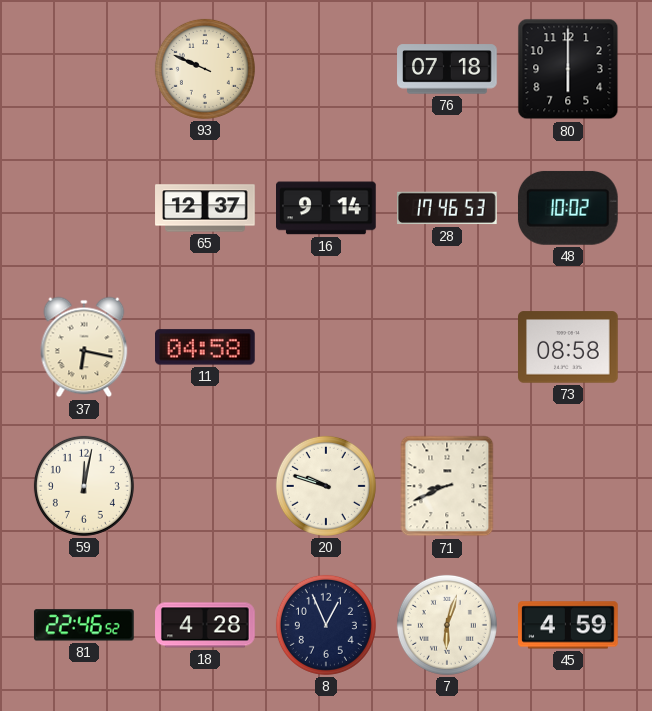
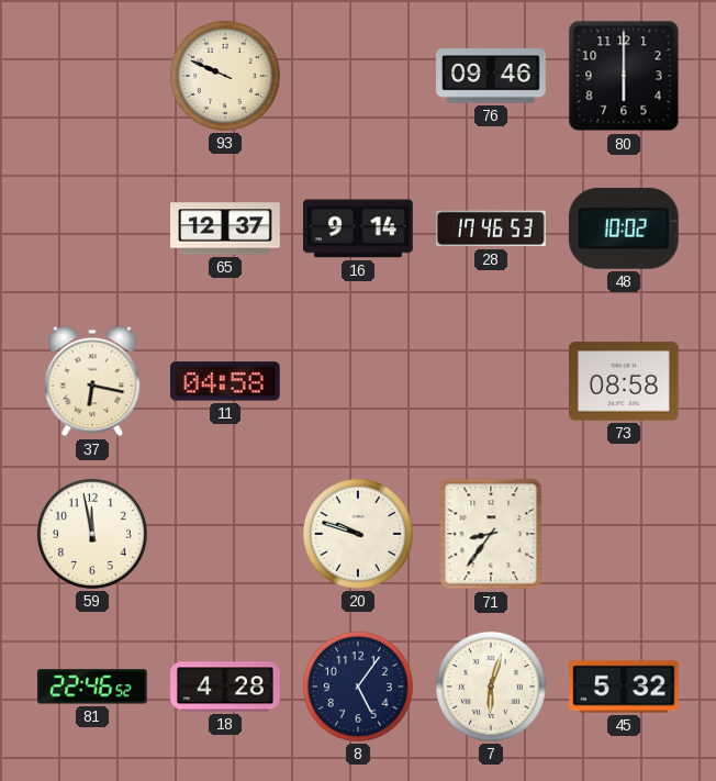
76: 07:18 -> 09:46 (491, 76)
59: 12:02 -> 11:58 (92, 534)
71: 8:41 -> 8:36 (491, 534)
8: 12:56 -> 5:06 (358, 687)
45: 4:59 -> 5:32 (625, 687)
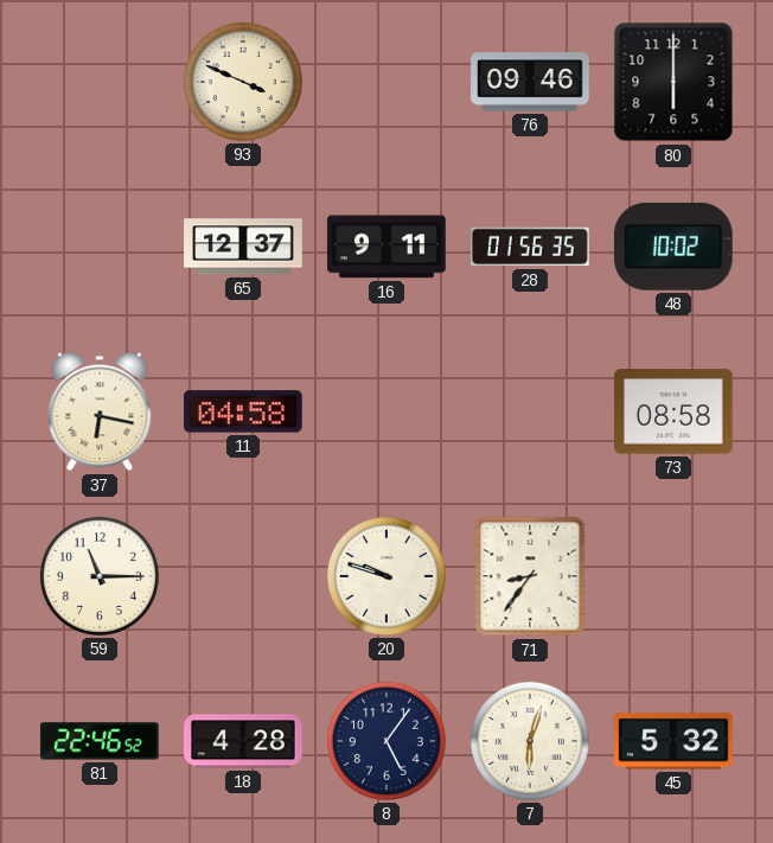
93: 9:49 -> 3:49 (243, 82)
16: 9:14 -> 9:11 (388, 247)
28: 17:46 -> 01:56 (531, 247)
59: 11:58 -> 11:15 (100, 576)
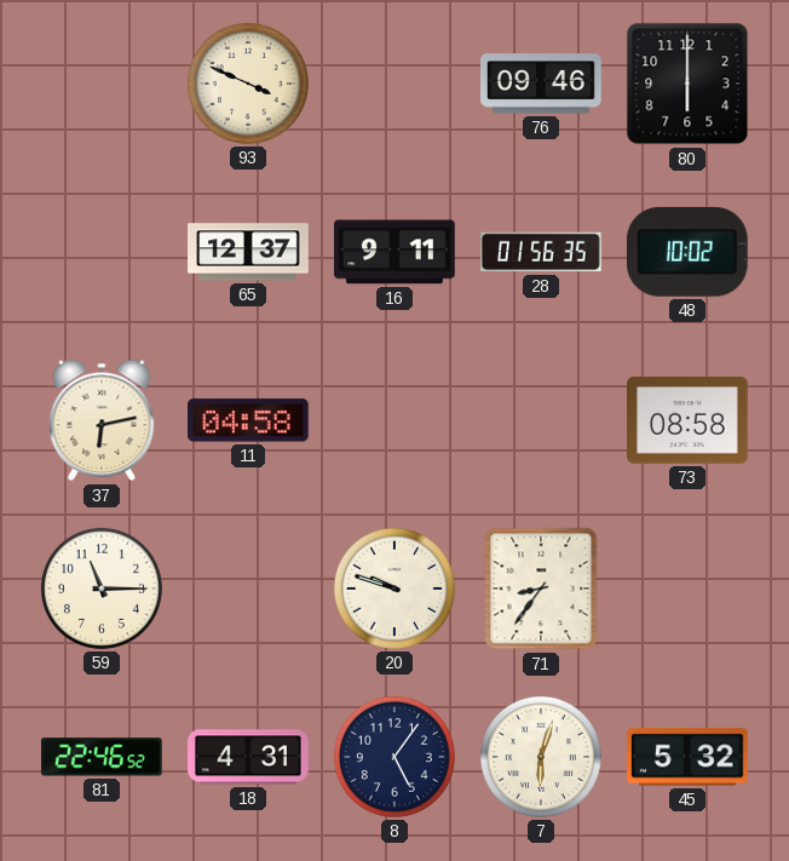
37: 6:17 -> 6:13 (102, 420)
18: 4:28 -> 4:31 (248, 757)
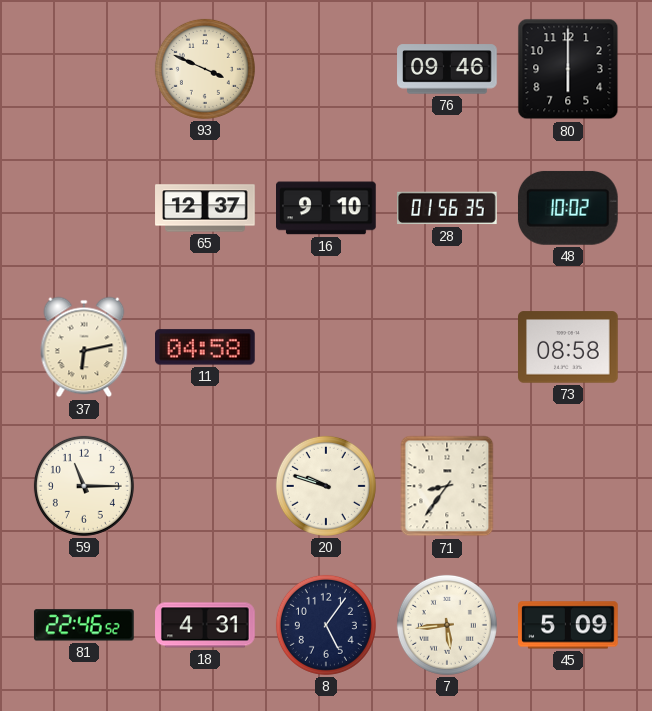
16: 9:11 -> 9:10 (327, 208)
7: 6:03 -> 5:44 (447, 625)
45: 5:32 -> 5:09 (569, 625)
